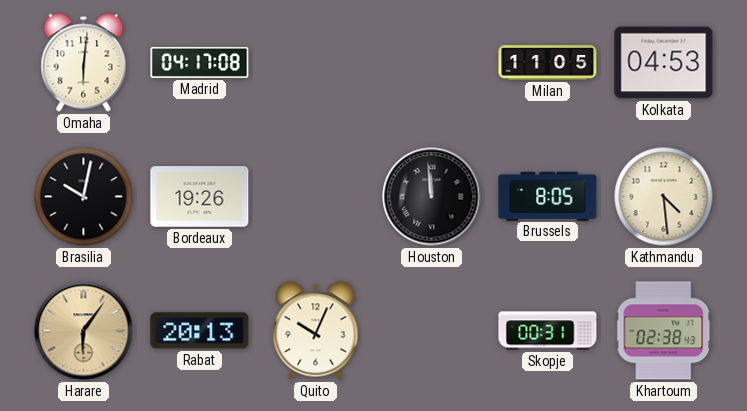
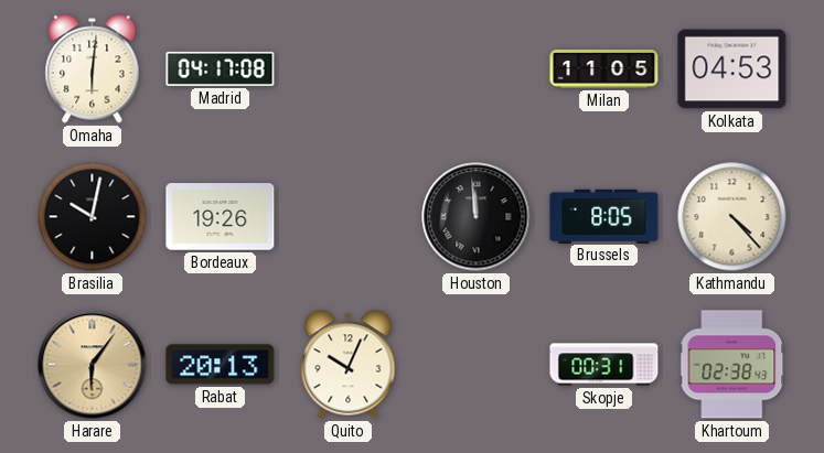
Kathmandu: 4:29 -> 4:23 (732, 217)
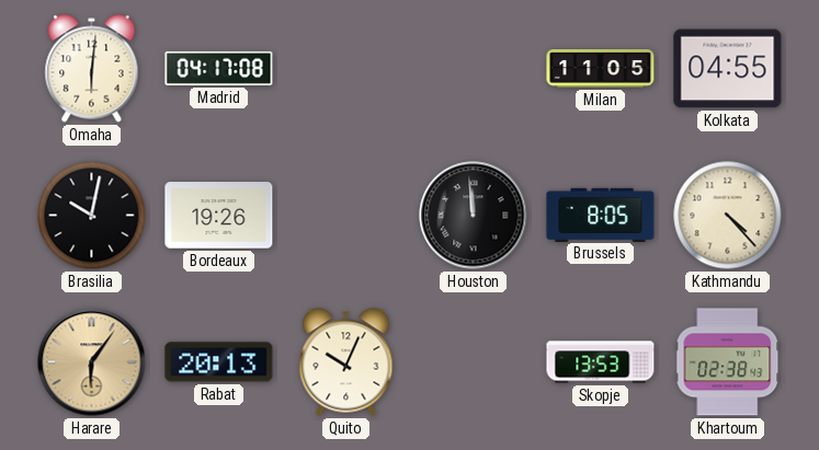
Kolkata: 04:53 -> 04:55 (728, 69)
Skopje: 00:31 -> 13:53 (601, 362)
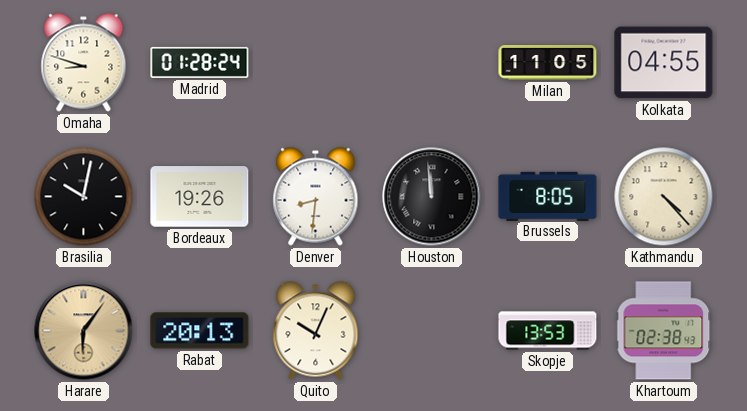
Omaha: 6:01 -> 8:48 (84, 63)
Madrid: 04:17 -> 01:28 (200, 62)
Denver: none -> 8:31 (316, 197)
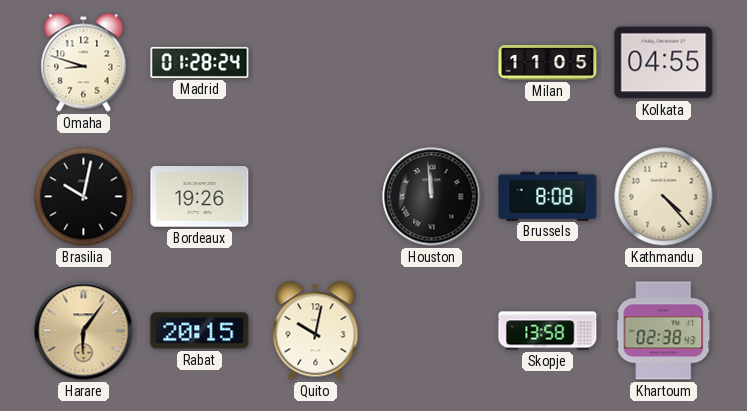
Denver: 8:31 -> none (316, 197)
Brussels: 8:05 -> 8:08 (548, 196)
Rabat: 20:13 -> 20:15 (200, 331)
Quito: 10:04 -> 10:02 (316, 331)
Skopje: 13:53 -> 13:58 (548, 331)
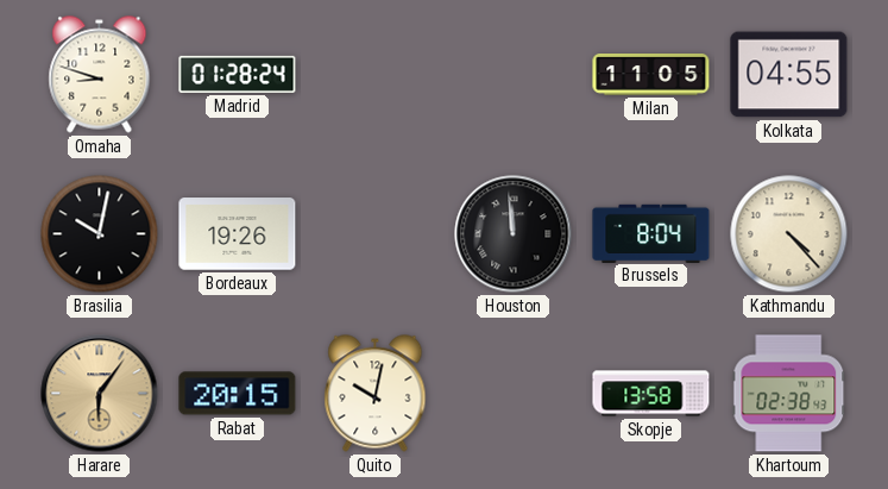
Brussels: 8:08 -> 8:04 (651, 233)
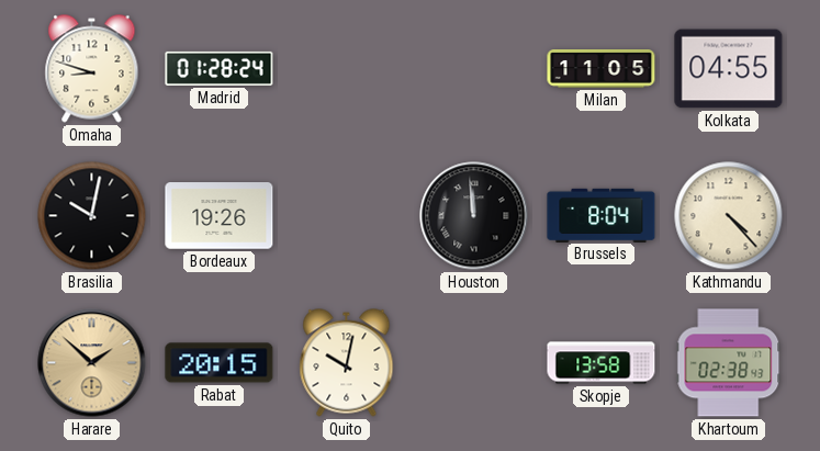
Harare: 6:06 -> 1:52 (92, 363)
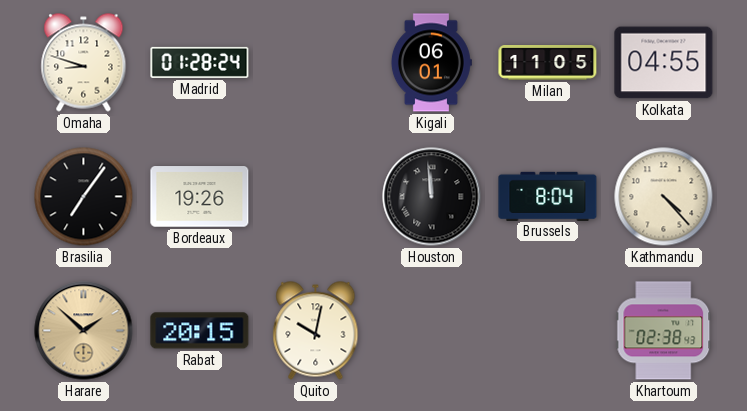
Kigali: none -> 06:01 (431, 63)
Brasilia: 10:02 -> 7:06 (84, 197)
Skopje: 13:58 -> none (602, 363)
